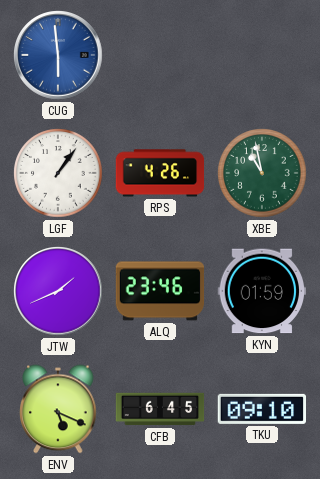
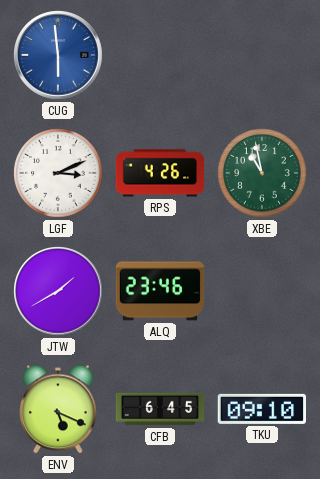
LGF: 1:06 -> 3:11 (58, 173)
JTW: 1:41 -> 1:40 (58, 291)
KYN: 01:59 -> none (261, 291)
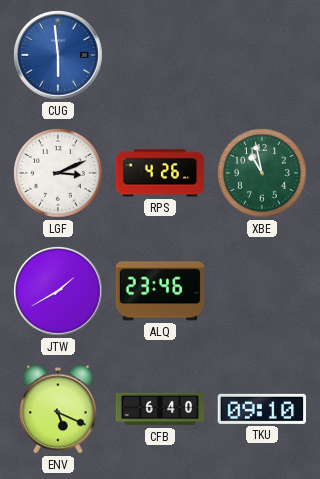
CFB: 6:45 -> 6:40 (160, 409)
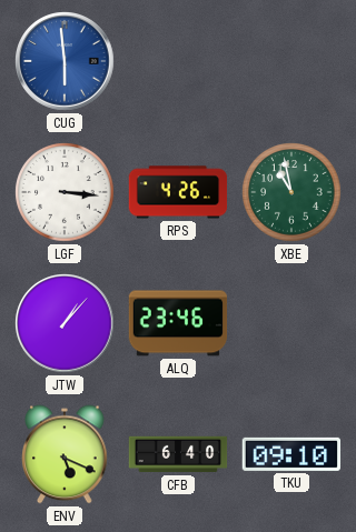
LGF: 3:11 -> 3:16 (65, 192)
JTW: 1:40 -> 1:07 (65, 323)
